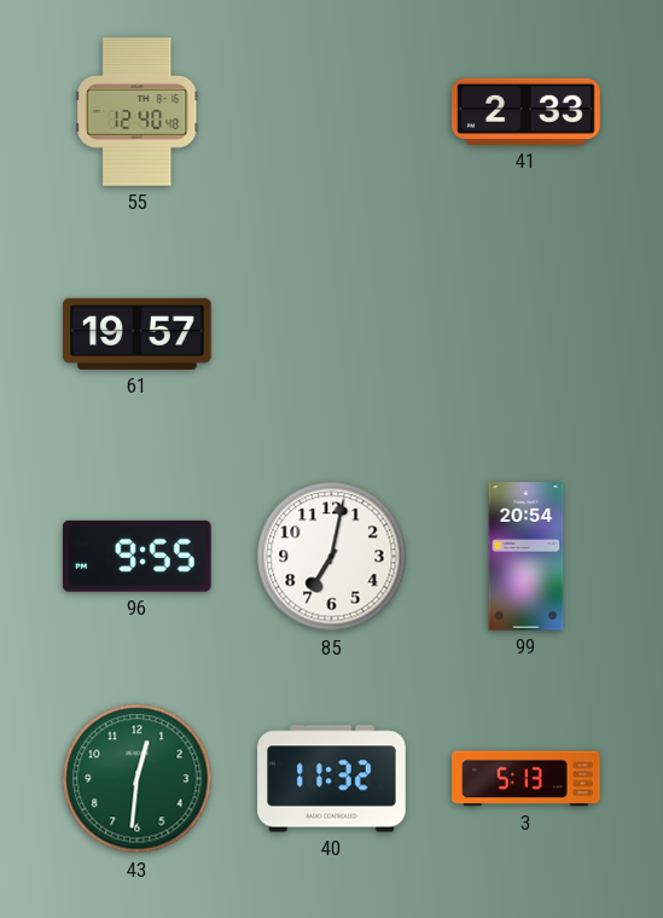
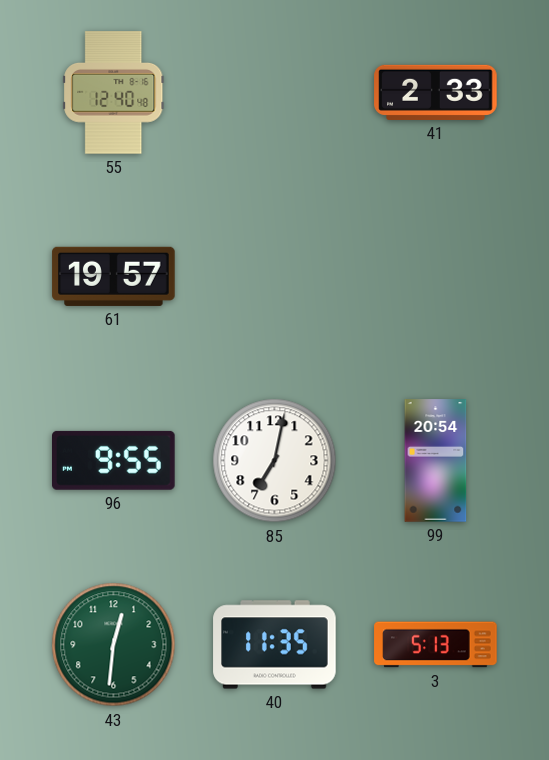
40: 11:32 -> 11:35 (275, 645)
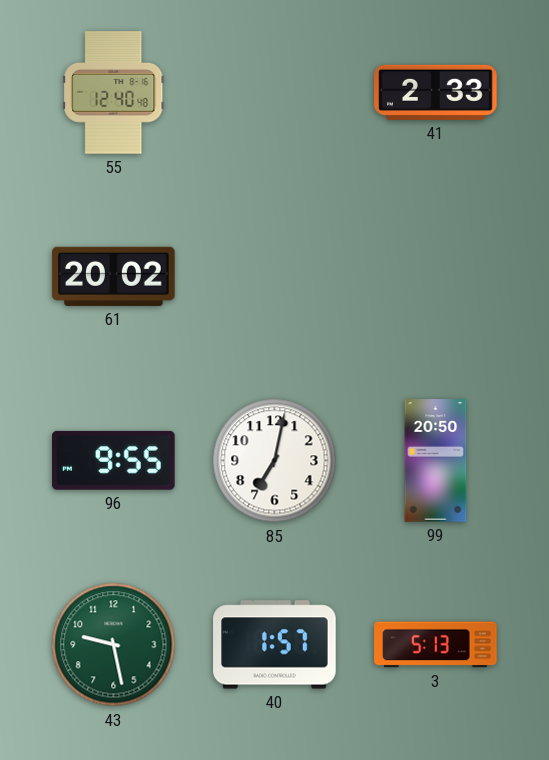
61: 19:57 -> 20:02 (114, 276)
99: 20:54 -> 20:50 (436, 461)
43: 12:31 -> 9:28 (114, 645)
40: 11:35 -> 1:57 (275, 645)
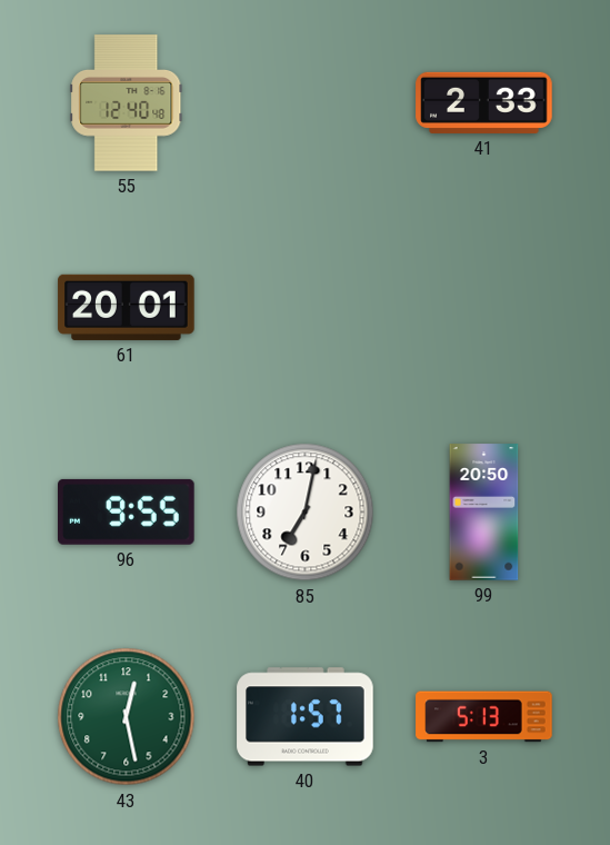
61: 20:02 -> 20:01 (127, 307)
43: 9:28 -> 12:28 (127, 717)
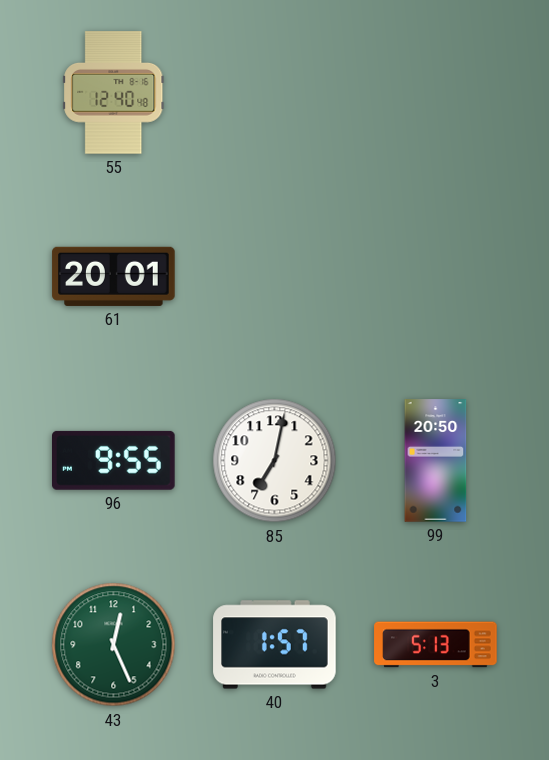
41: 2:33 -> none (484, 102)
43: 12:28 -> 12:26 (114, 645)
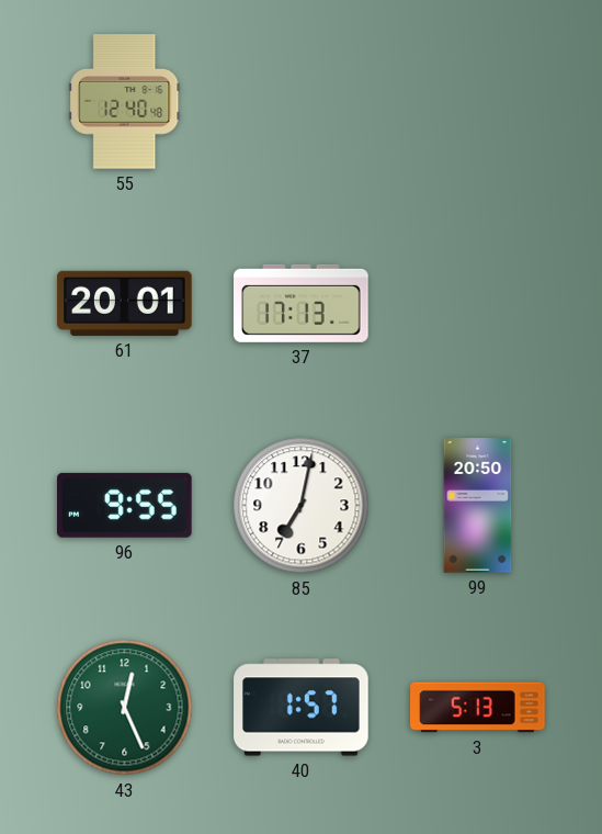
37: none -> 17:13 (302, 303)
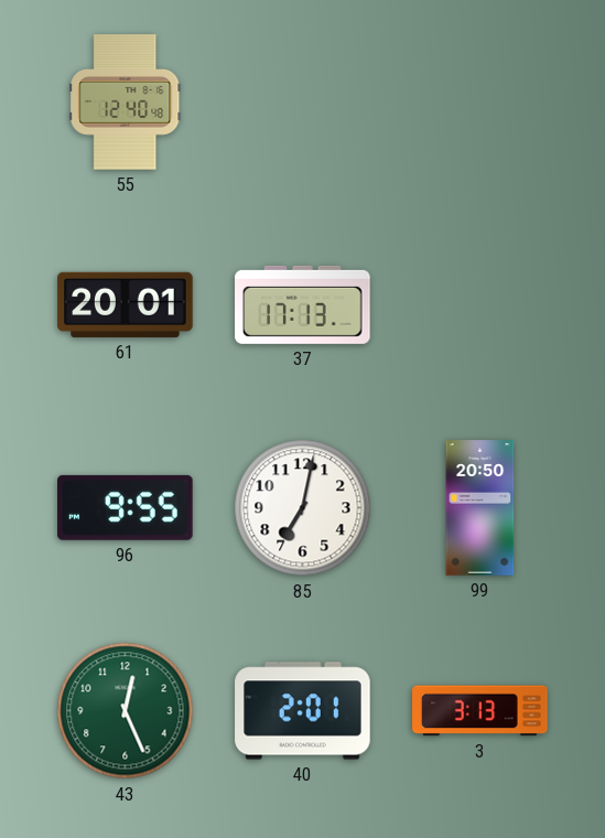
40: 1:57 -> 2:01 (303, 711)
3: 5:13 -> 3:13 (480, 711)
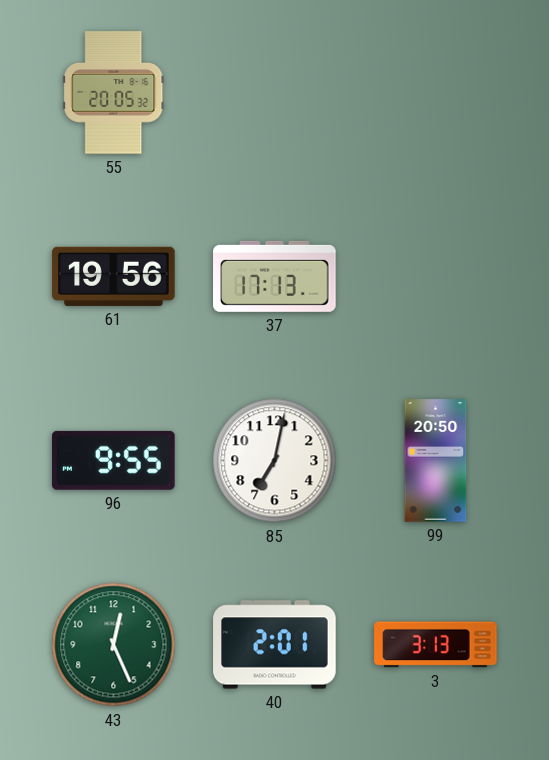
55: 12:40 -> 20:05 (114, 93)
61: 20:01 -> 19:56 (114, 276)
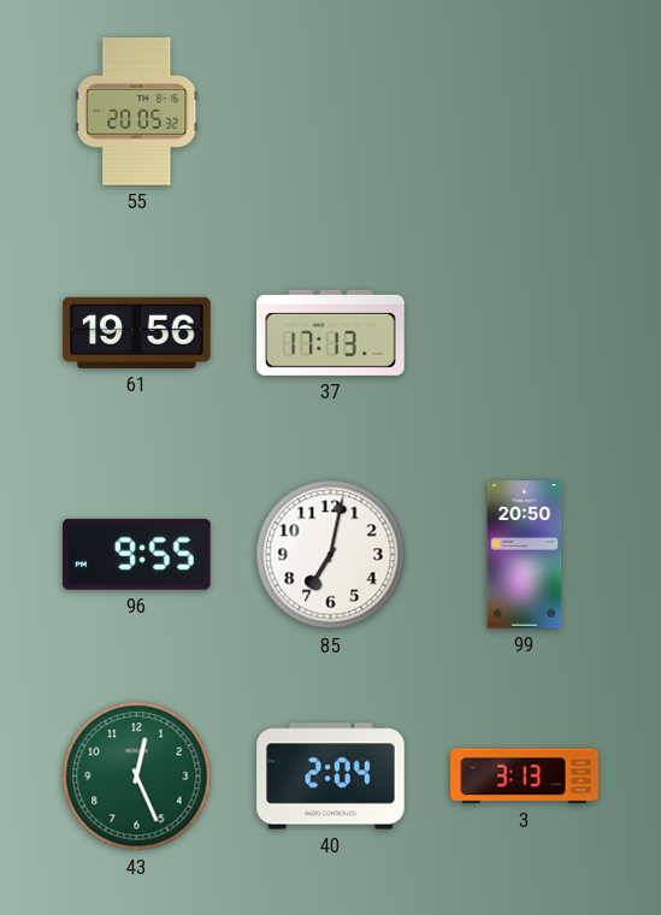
40: 2:01 -> 2:04 (331, 777)
